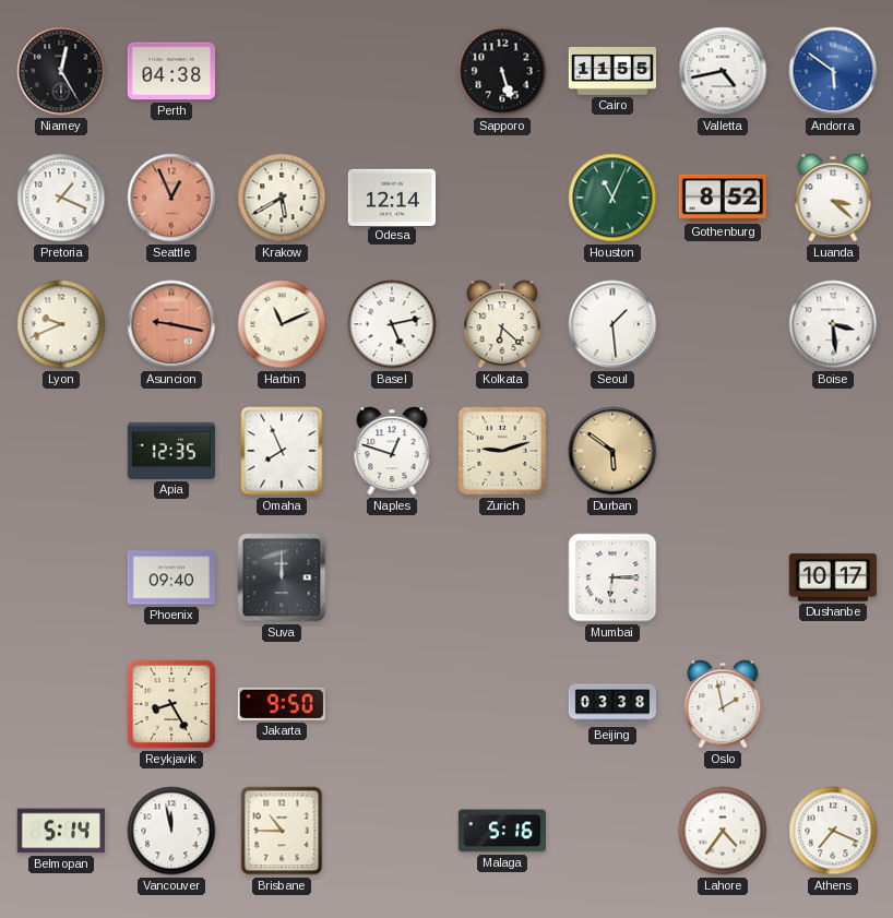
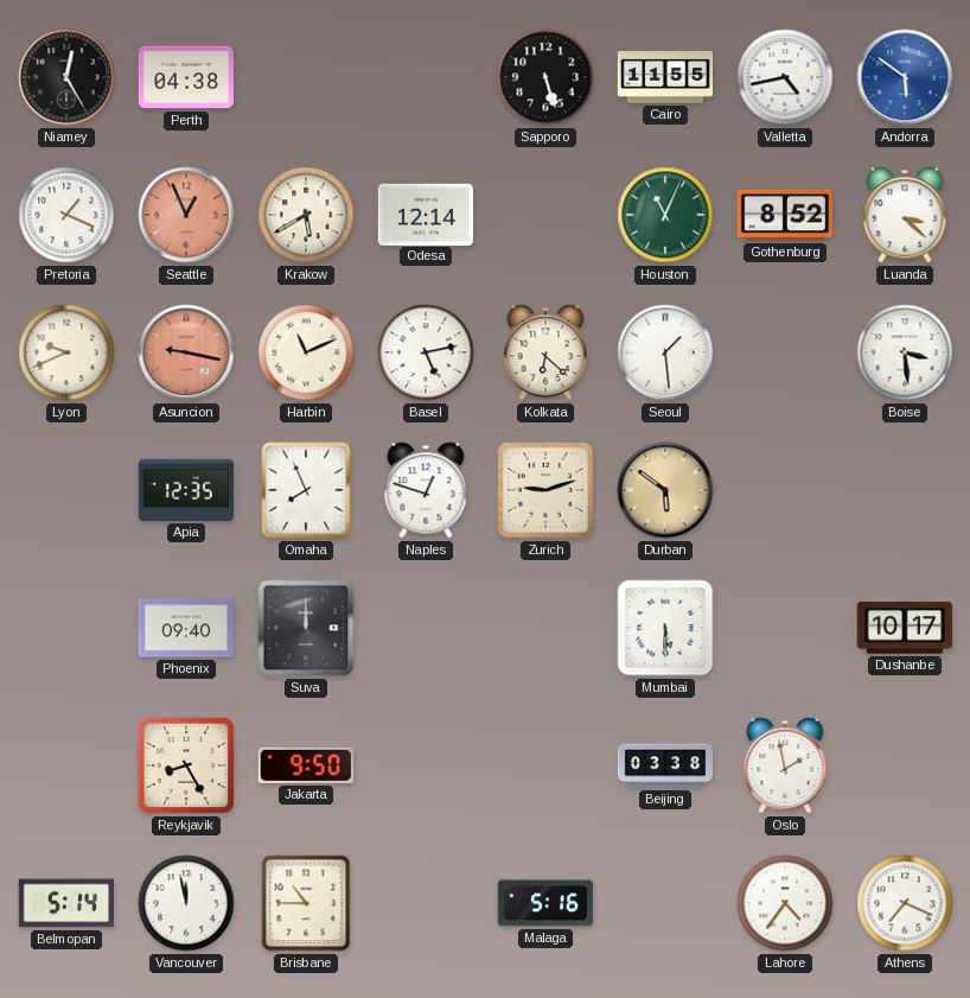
Mumbai: 6:15 -> 5:30 (665, 628)
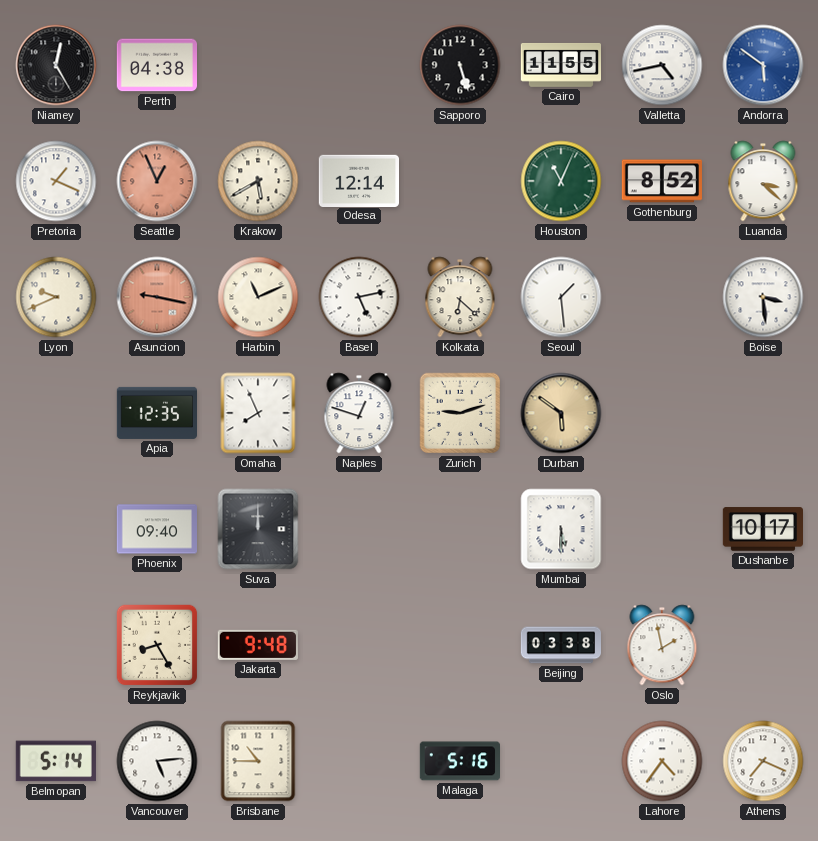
Jakarta: 9:50 -> 9:48 (258, 645)
Vancouver: 11:58 -> 5:14 (157, 761)
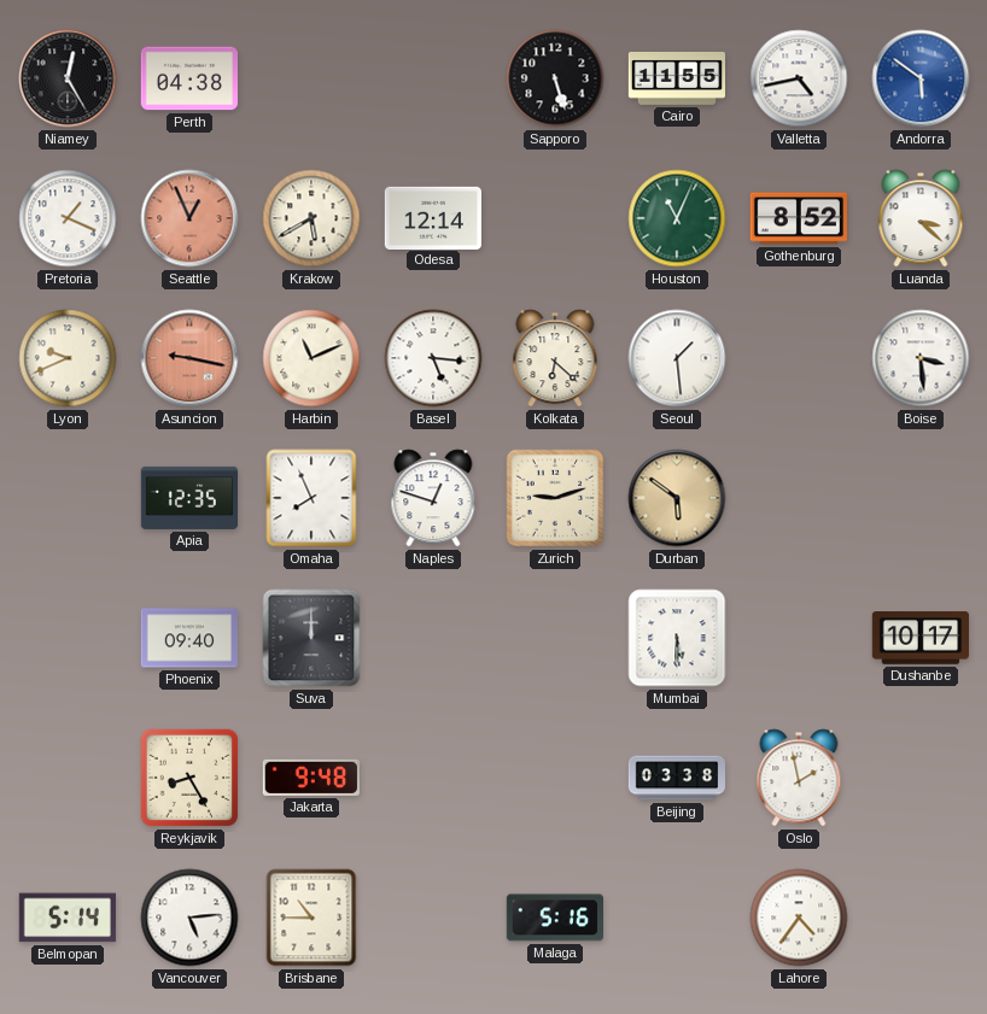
Basel: 5:13 -> 5:16 (433, 358)
Athens: 7:19 -> none (763, 761)
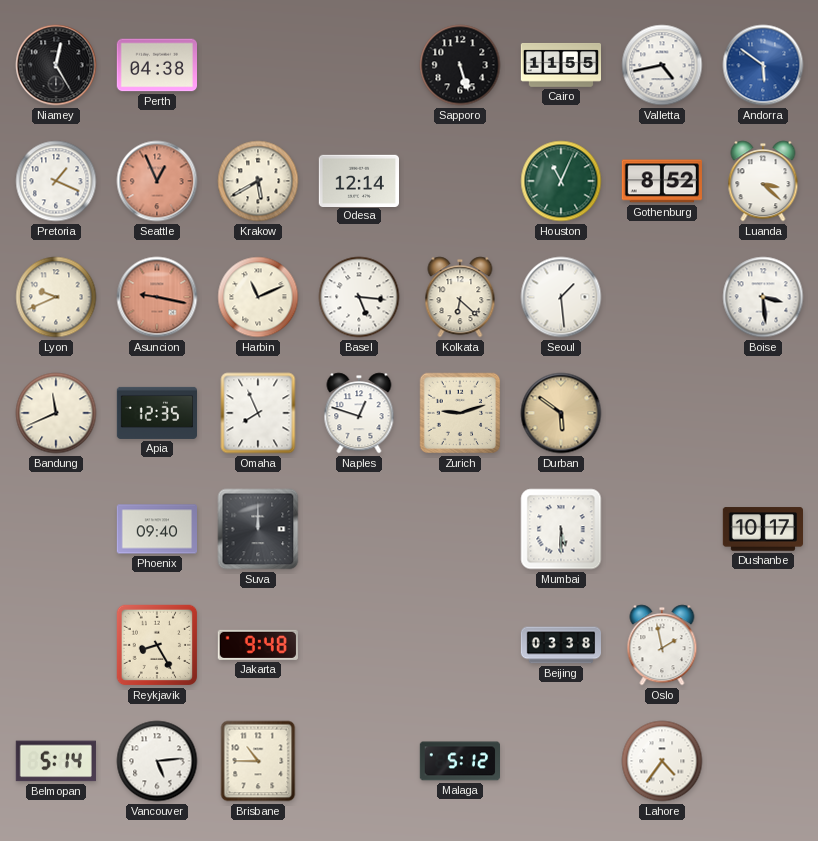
Bandung: none -> 11:41 (56, 413)
Malaga: 5:16 -> 5:12 (459, 761)
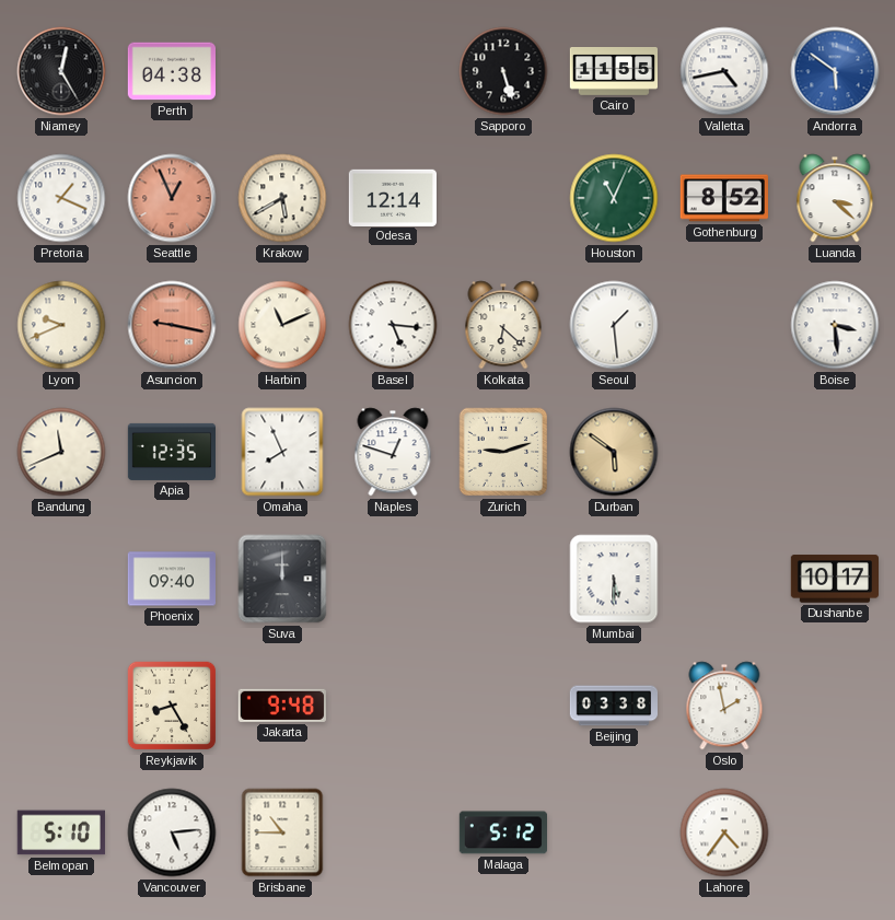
Belmopan: 5:14 -> 5:10 (61, 832)
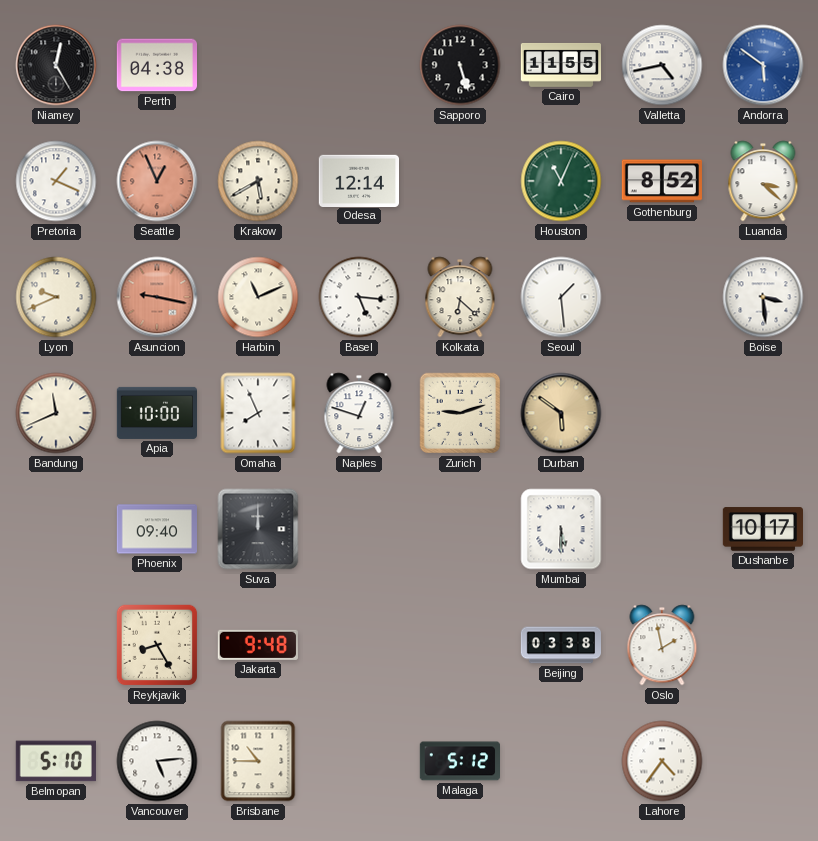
Apia: 12:35 -> 10:00 (157, 413)
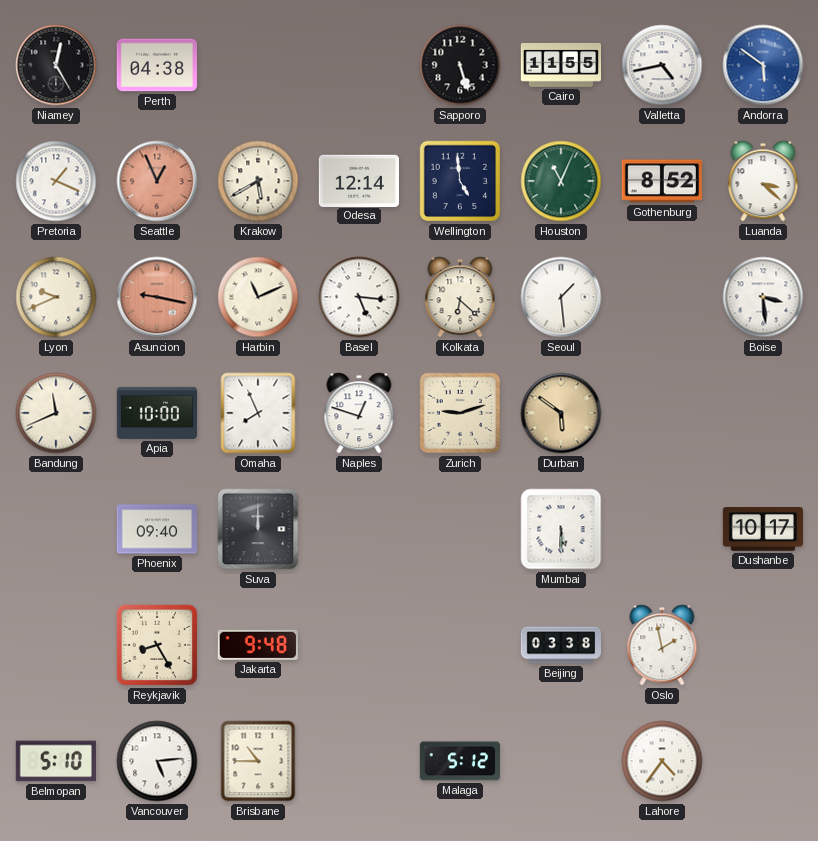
Wellington: none -> 4:59 (460, 181)
